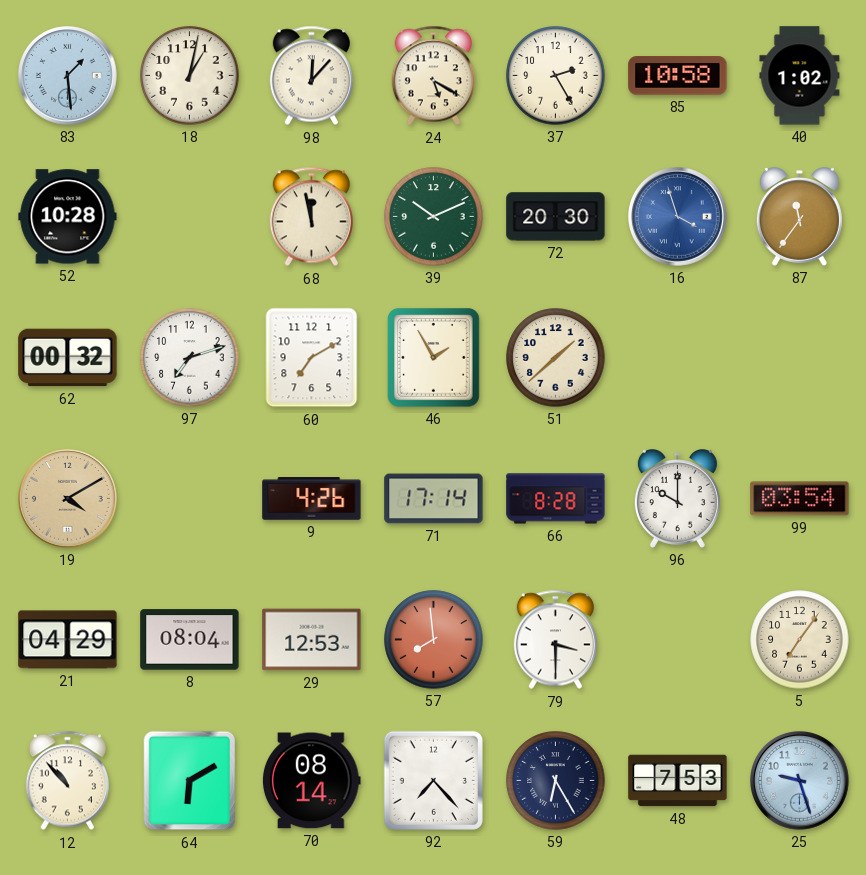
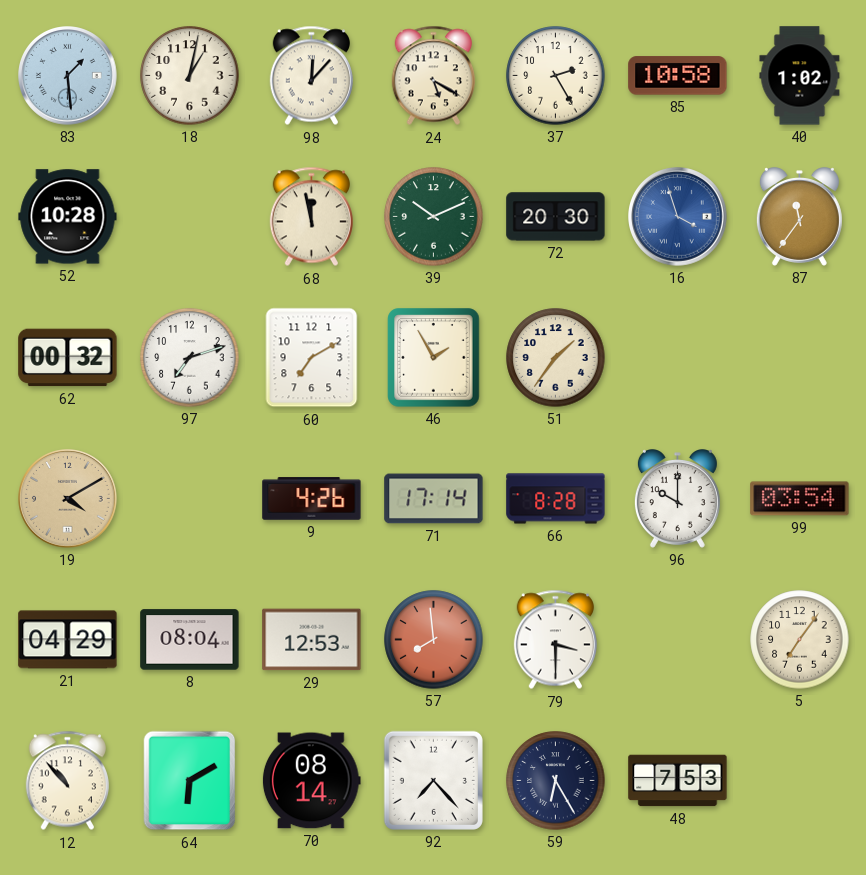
51: 1:38 -> 1:36 (556, 358)
25: 9:27 -> none (800, 781)
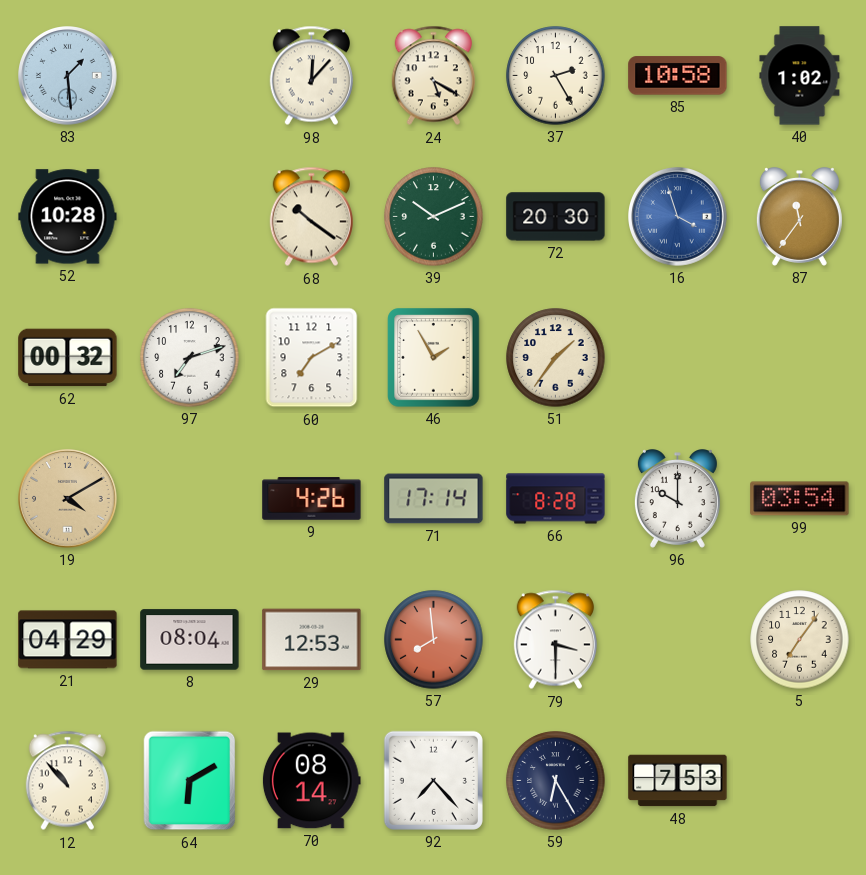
18: 1:02 -> none (190, 76)
68: 11:58 -> 10:21 (311, 217)
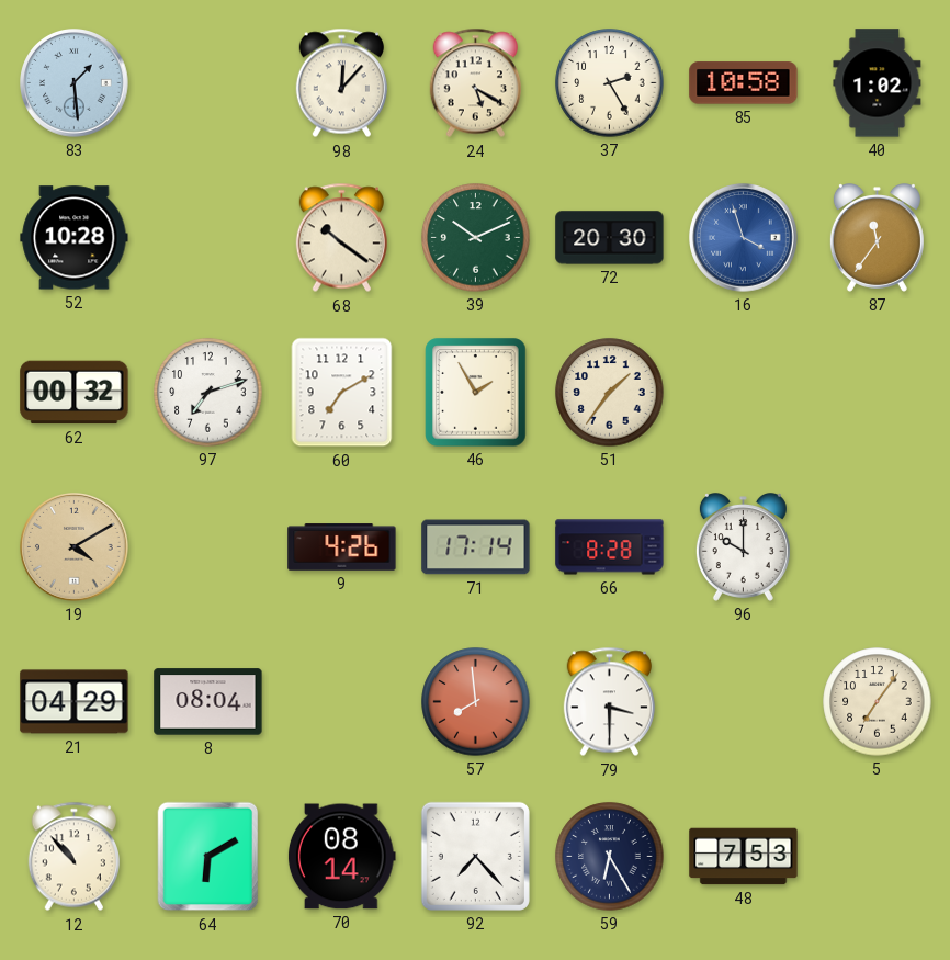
99: 03:54 -> none (800, 499)
29: 12:53 -> none (312, 640)
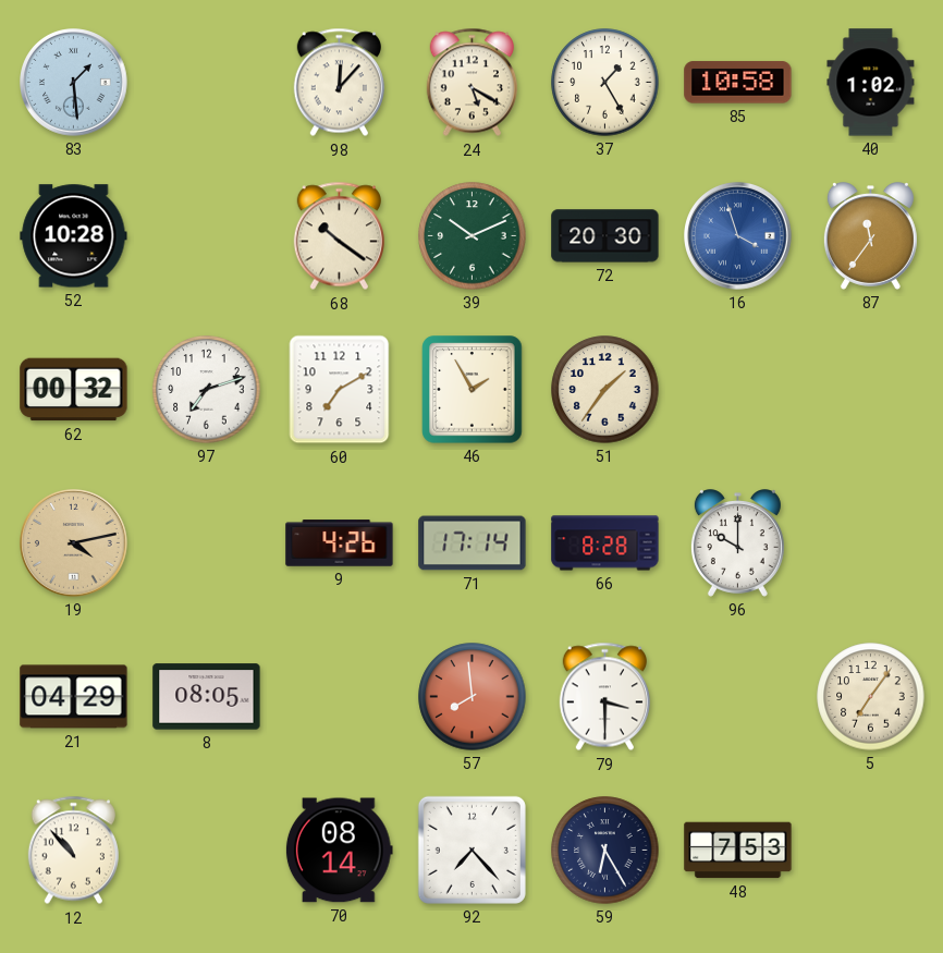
37: 2:25 -> 1:25 (605, 83)
19: 4:10 -> 4:13 (74, 543)
8: 08:04 -> 08:05 (207, 697)
64: 6:10 -> none (208, 857)
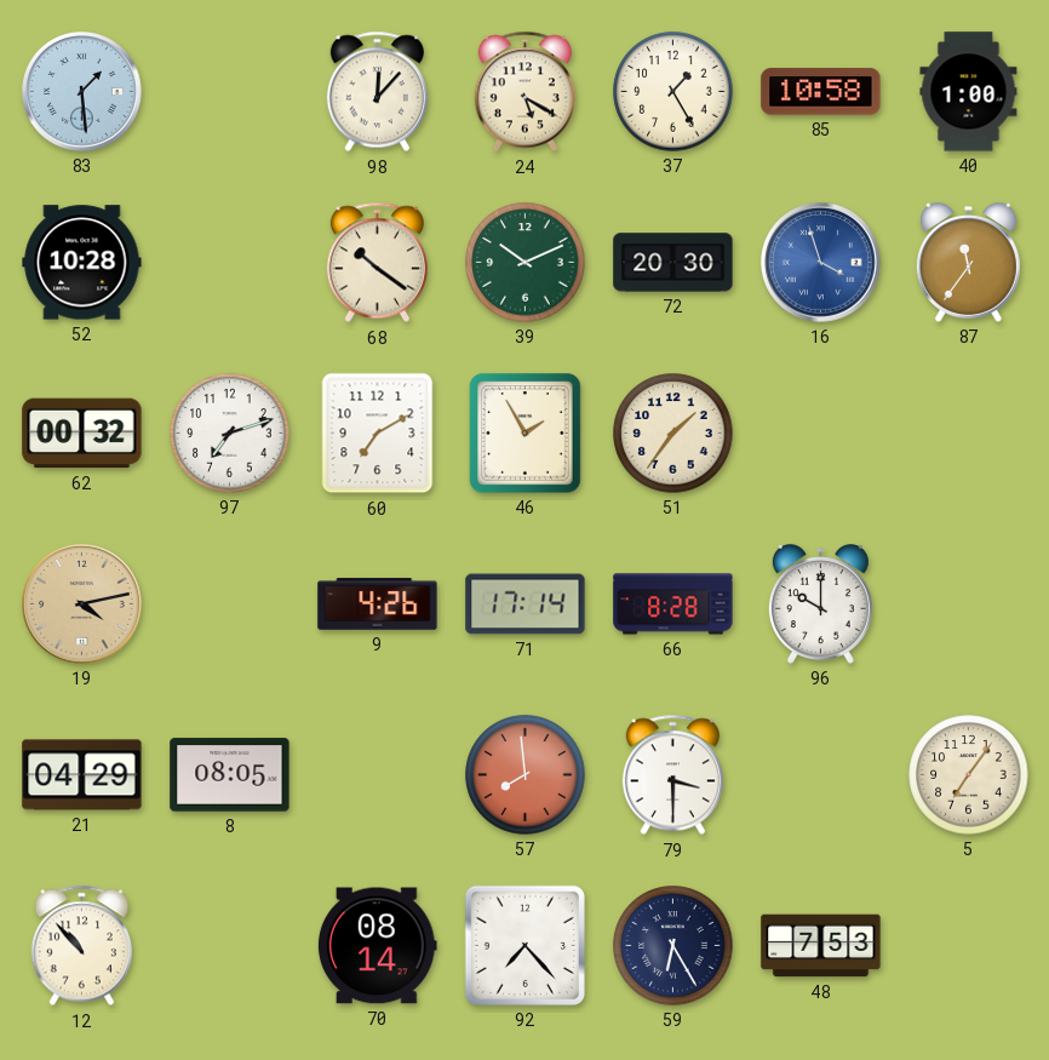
40: 1:02 -> 1:00 (969, 92)
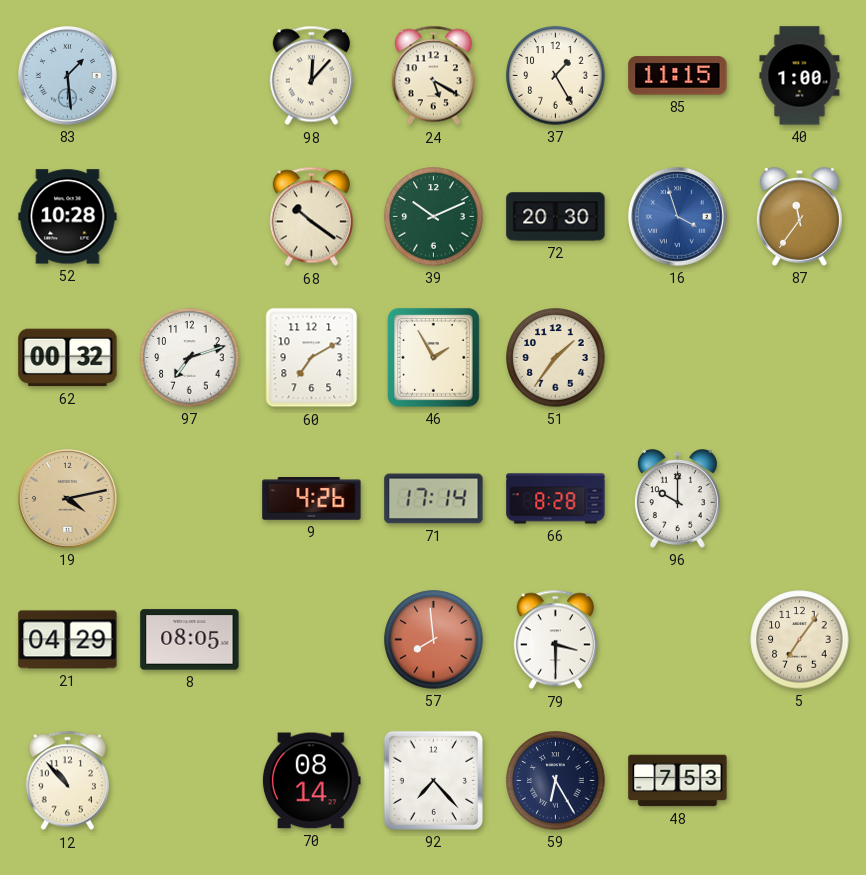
85: 10:58 -> 11:15 (678, 76)
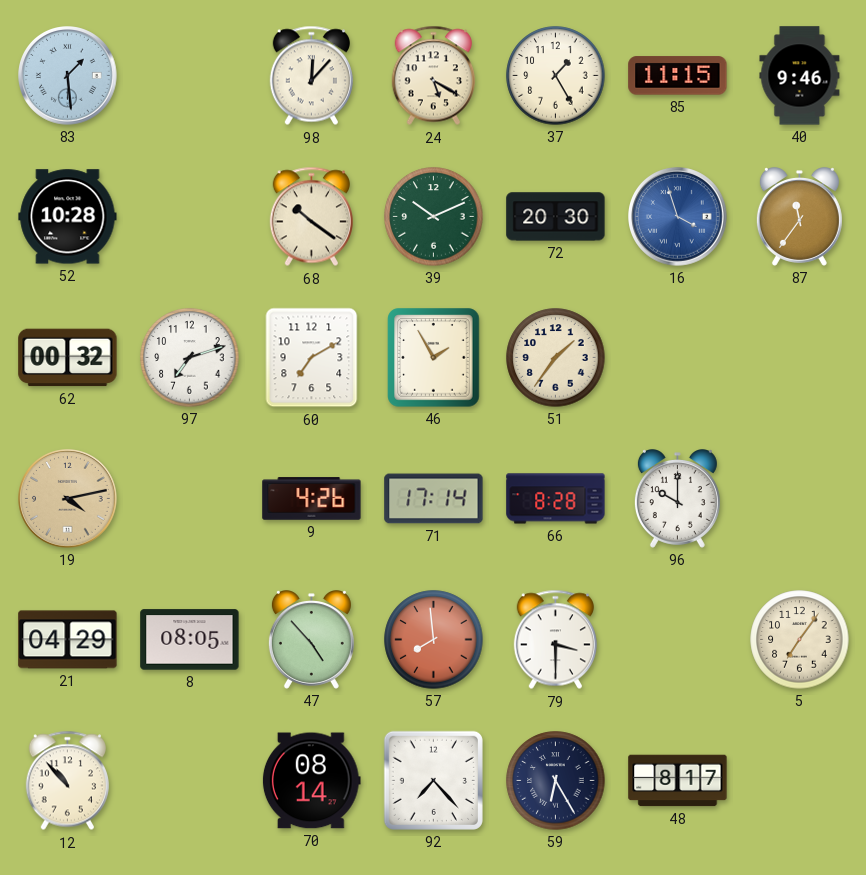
40: 1:00 -> 9:46 (800, 76)
47: none -> 4:53 (311, 640)
48: 7:53 -> 8:17 (678, 781)
